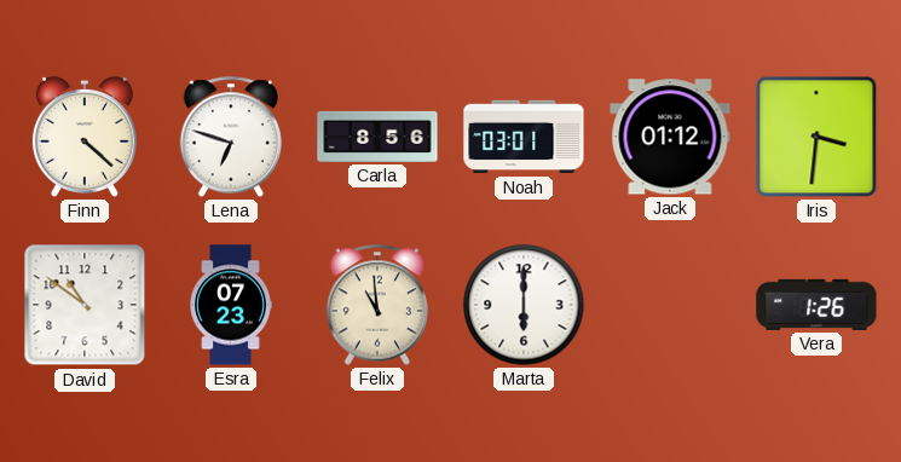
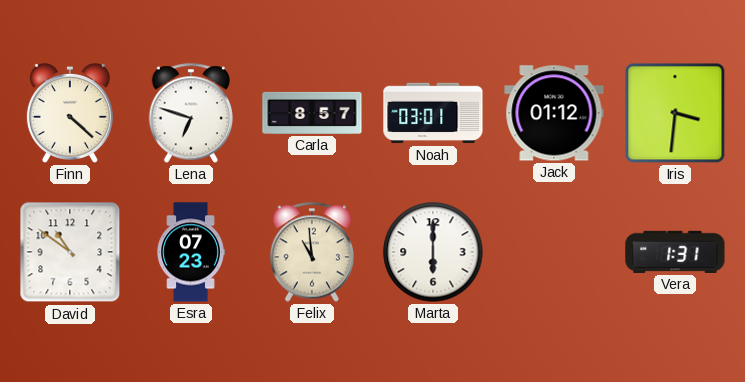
Carla: 8:56 -> 8:57 (312, 113)
Vera: 1:26 -> 1:31 (675, 252)
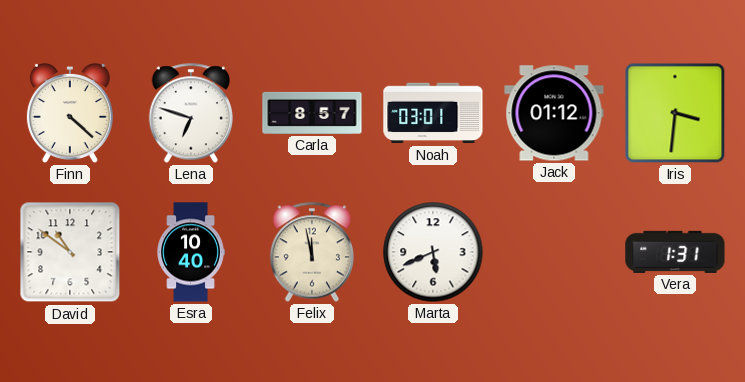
Esra: 07:23 -> 10:40 (191, 252)
Felix: 10:59 -> 11:58 (312, 252)
Marta: 6:00 -> 5:41 (433, 252)
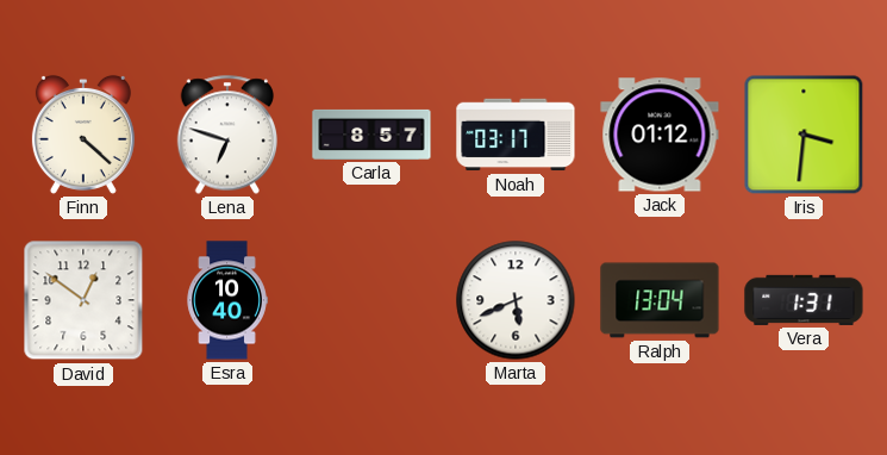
Noah: 03:01 -> 03:17 (516, 135)
David: 10:51 -> 12:51 (83, 300)
Felix: 11:58 -> none (312, 252)
Ralph: none -> 13:04 (660, 300)
